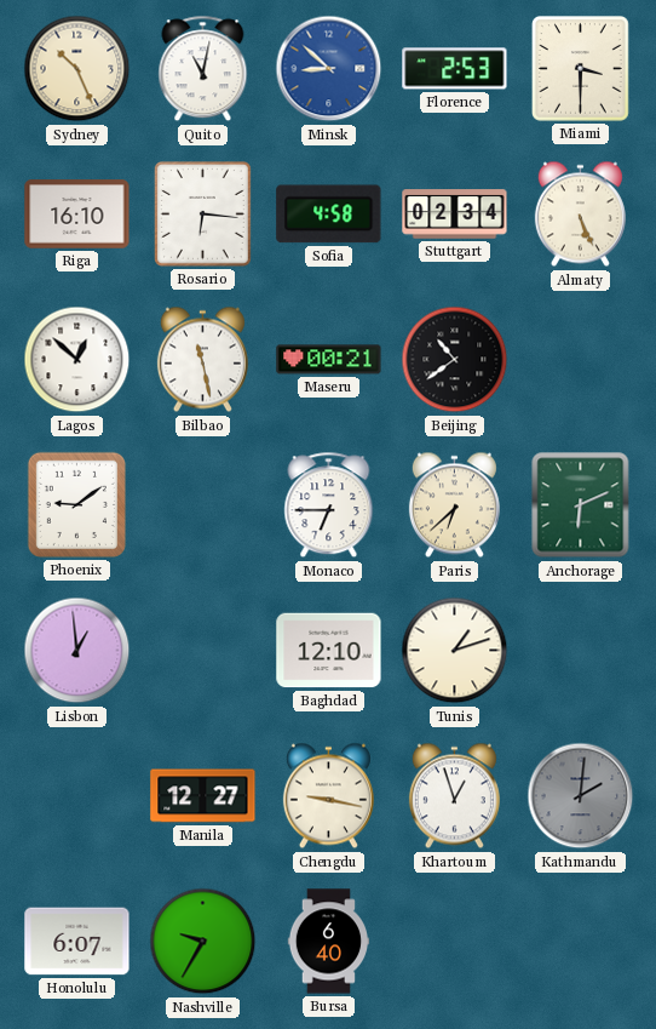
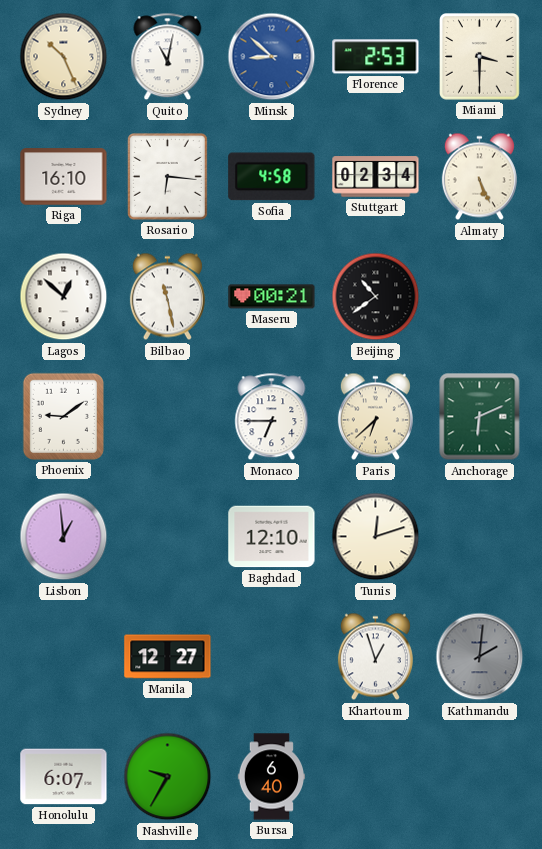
Tunis: 1:12 -> 12:12 (376, 537)
Chengdu: 9:17 -> none (328, 796)
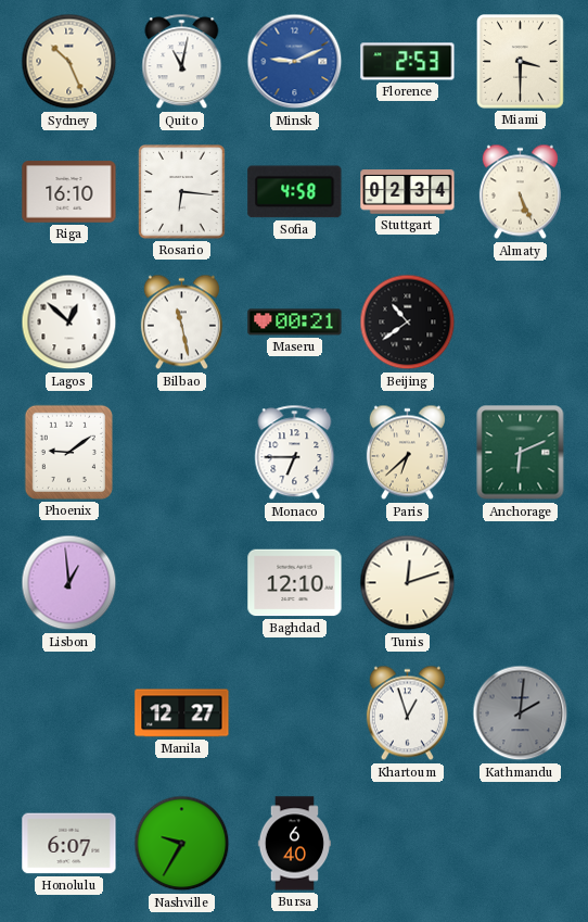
Minsk: 8:52 -> 9:11 (295, 62)
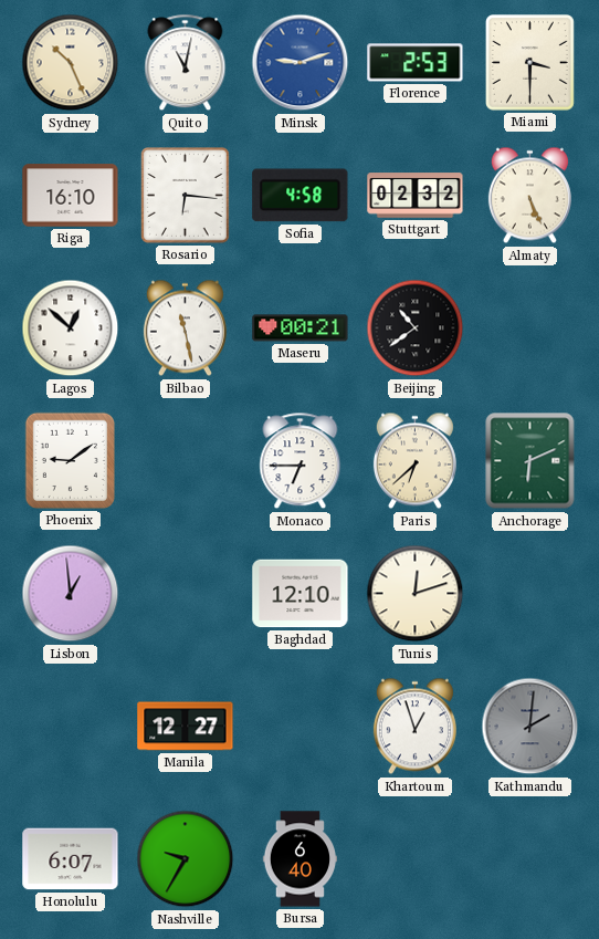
Minsk: 9:11 -> 9:12 (301, 63)
Stuttgart: 02:34 -> 02:32 (416, 196)
